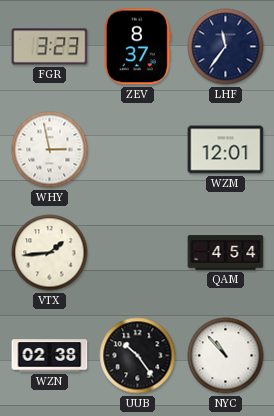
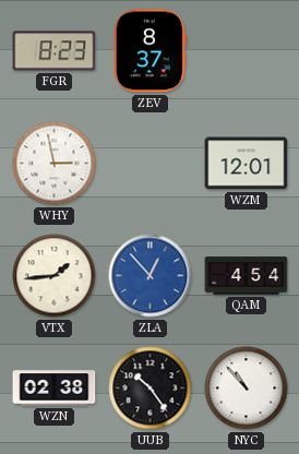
FGR: 3:23 -> 8:23 (55, 51)
LHF: 11:36 -> none (226, 47)
ZLA: none -> 12:53 (151, 276)
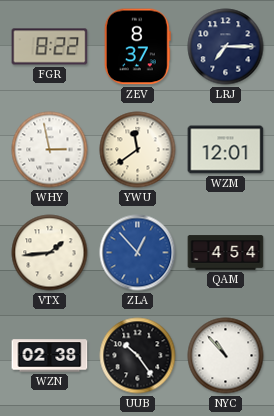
FGR: 8:23 -> 8:22 (50, 47)
LRJ: none -> 7:15 (226, 47)
YWU: none -> 11:39 (138, 150)
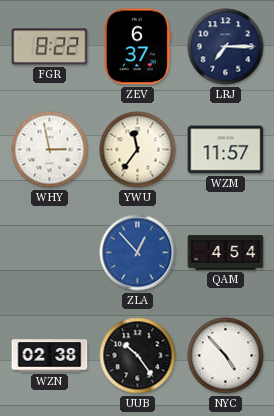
ZEV: 8:37 -> 6:37 (137, 47)
YWU: 11:39 -> 11:36 (138, 150)
WZM: 12:01 -> 11:57 (226, 150)
VTX: 1:44 -> none (50, 253)
NYC: 10:53 -> 4:53 (226, 356)
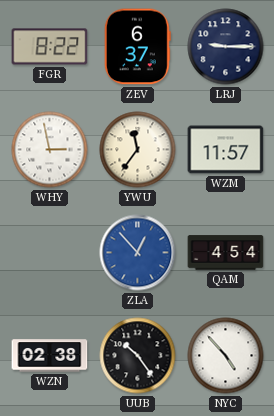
LRJ: 7:15 -> 9:15 (226, 47)
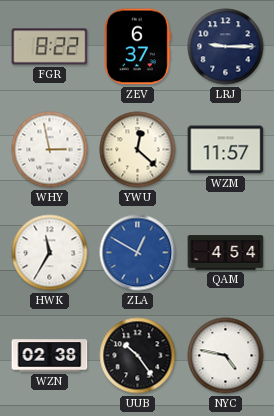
YWU: 11:36 -> 12:22 (138, 150)
HWK: none -> 11:35 (50, 253)
ZLA: 12:53 -> 12:50 (138, 253)
NYC: 4:53 -> 4:47 (226, 356)
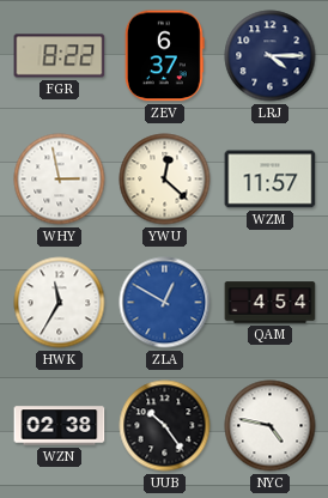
LRJ: 9:15 -> 4:15 (271, 56)
